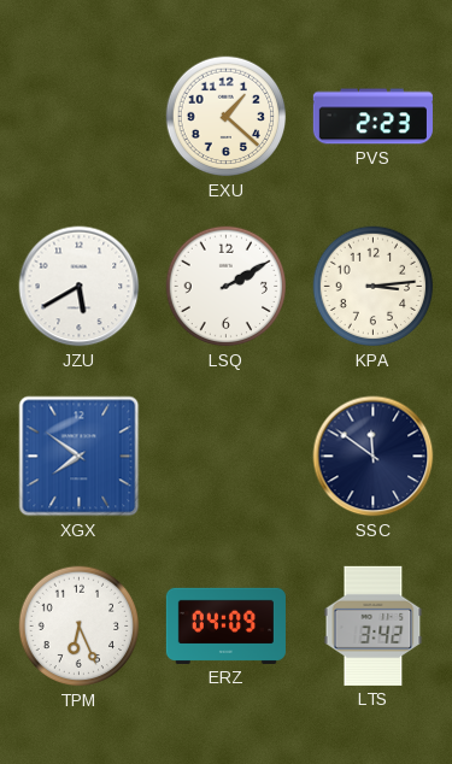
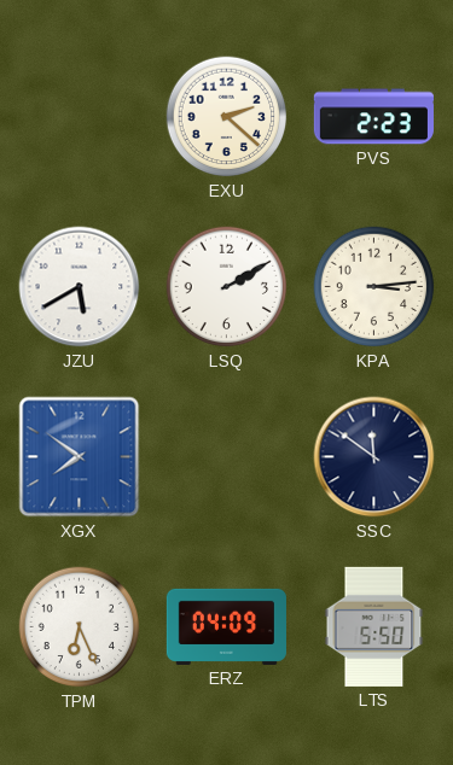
EXU: 1:22 -> 2:22 (227, 117)
LTS: 3:42 -> 5:50 (374, 626)
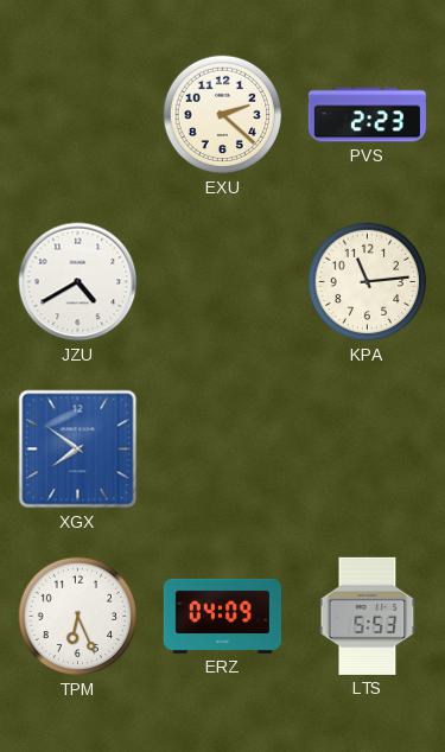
JZU: 5:40 -> 4:40 (78, 282)
LSQ: 2:10 -> none (227, 287)
KPA: 3:14 -> 11:14 (368, 282)
SSC: 11:51 -> none (374, 457)
LTS: 5:50 -> 5:53 (368, 616)
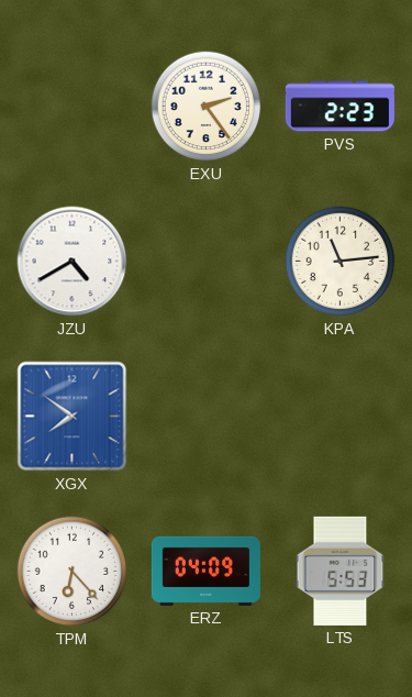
EXU: 2:22 -> 2:24 (207, 107)
TPM: 6:26 -> 6:23 (73, 572)
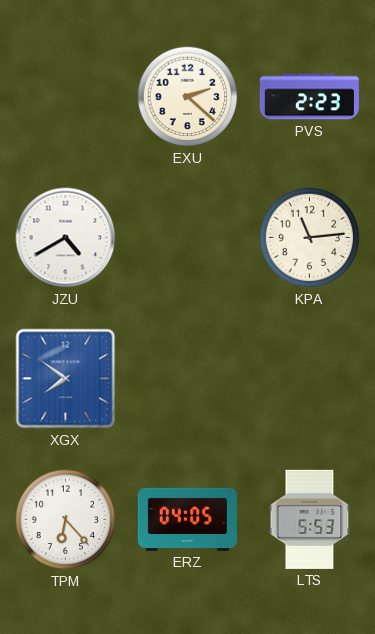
EXU: 2:24 -> 2:22 (188, 97)
ERZ: 04:09 -> 04:05 (187, 519)
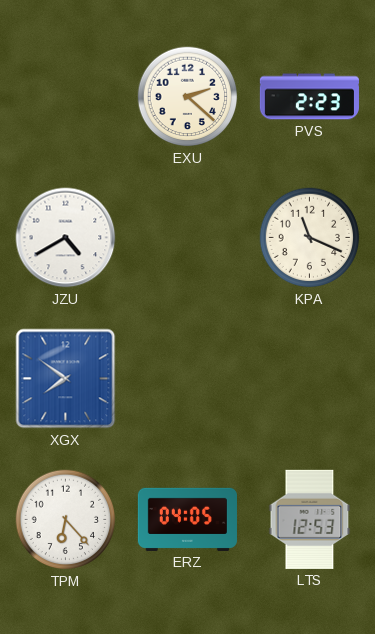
KPA: 11:14 -> 11:19 (310, 238)
LTS: 5:53 -> 12:53 (310, 519)
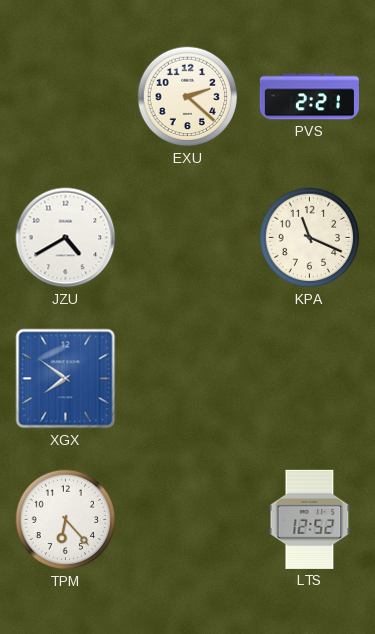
PVS: 2:23 -> 2:21 (309, 97)
ERZ: 04:05 -> none (187, 519)
LTS: 12:53 -> 12:52 (310, 519)
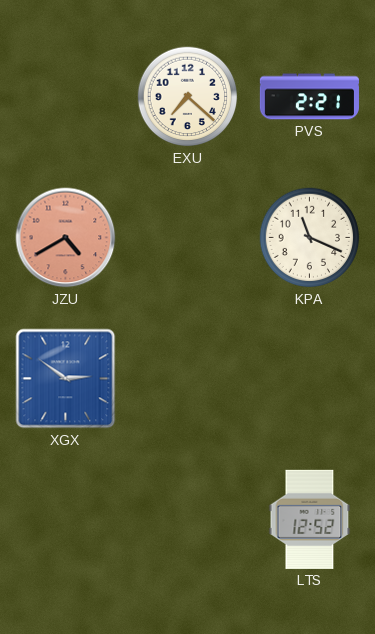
EXU: 2:22 -> 7:22 (188, 97)
JZU dial: white -> salmon (66, 238)
XGX: 7:51 -> 2:51 (66, 379)
TPM: 6:23 -> none (66, 520)
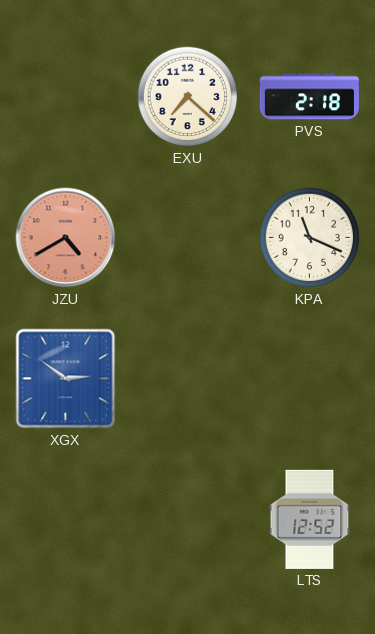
PVS: 2:21 -> 2:18 (309, 97)
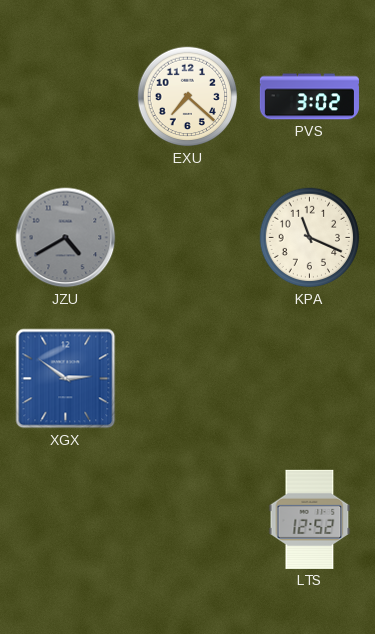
PVS: 2:18 -> 3:02 (309, 97)
JZU dial: salmon -> grey (66, 238)
